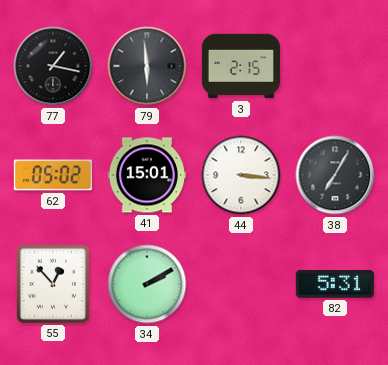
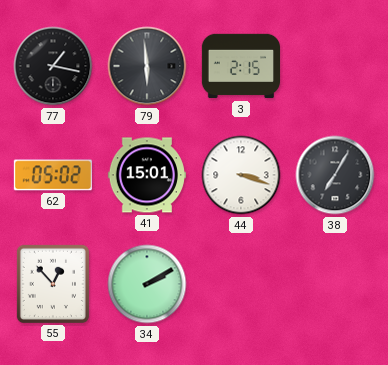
44: 3:16 -> 3:18 (241, 175)
82: 5:31 -> none (335, 285)
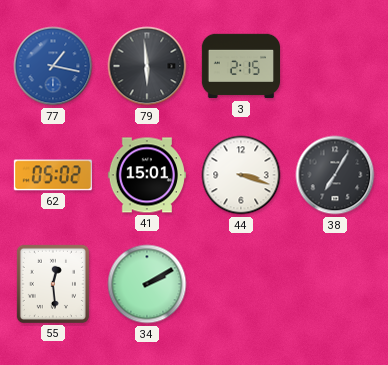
77 dial: black -> blue (53, 66)
55: 12:53 -> 12:29 (53, 284)
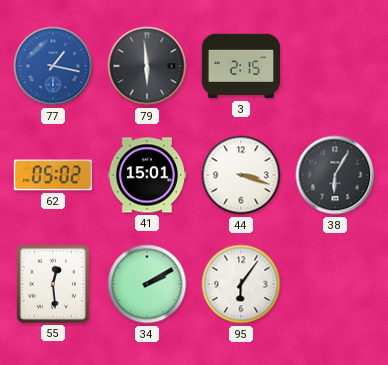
38: 7:05 -> 6:05 (335, 175)
95: none -> 6:06 (241, 284)
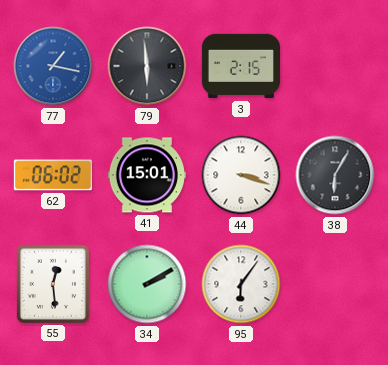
62: 05:02 -> 06:02 (53, 175)
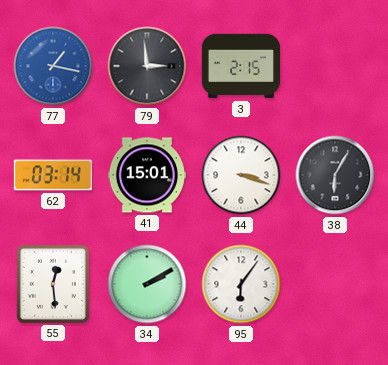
79: 5:59 -> 2:59 (147, 66)
62: 06:02 -> 03:14 (53, 175)
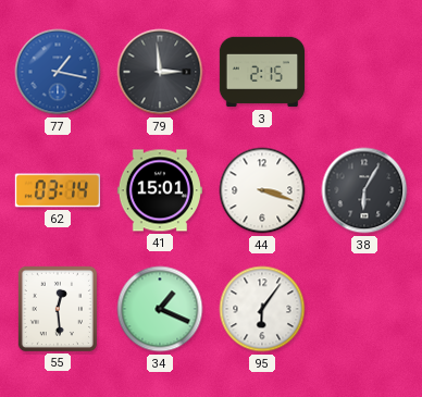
34: 2:10 -> 1:19 (160, 309)
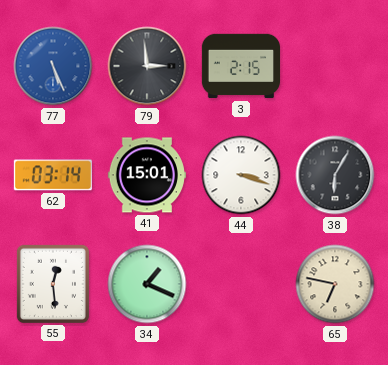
77: 1:17 -> 5:26 (53, 66)
95: 6:06 -> none (262, 309)
65: none -> 6:47 (335, 284)
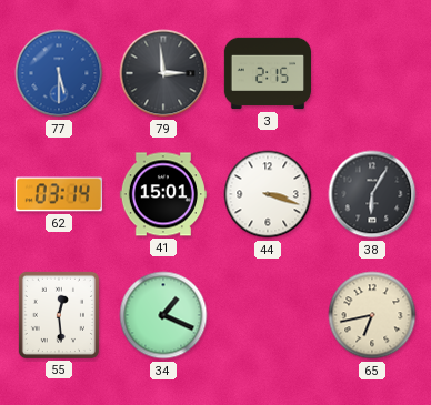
77: 5:26 -> 5:30 (59, 73)
65: 6:47 -> 6:43 (372, 315)
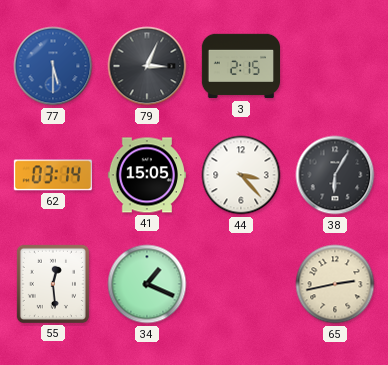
79: 2:59 -> 3:04 (147, 66)
41: 15:01 -> 15:05 (147, 175)
44: 3:18 -> 3:23 (241, 175)
65: 6:43 -> 2:43 (335, 284)
